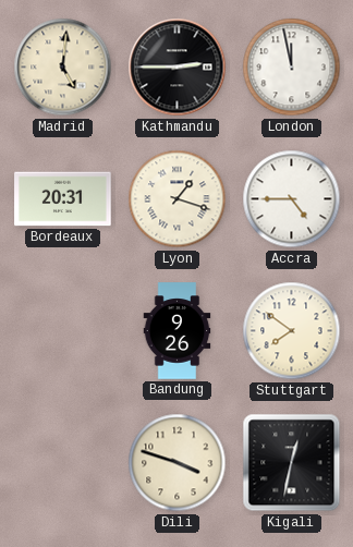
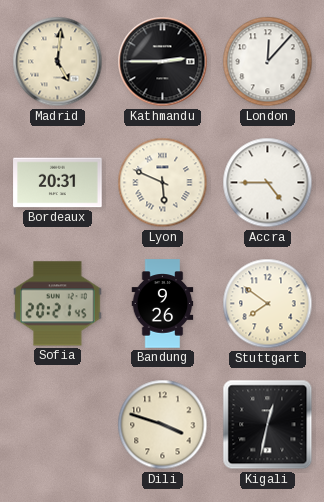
London: 11:58 -> 12:07 (268, 62)
Lyon: 1:18 -> 5:49 (163, 183)
Sofia: none -> 20:21 (58, 304)
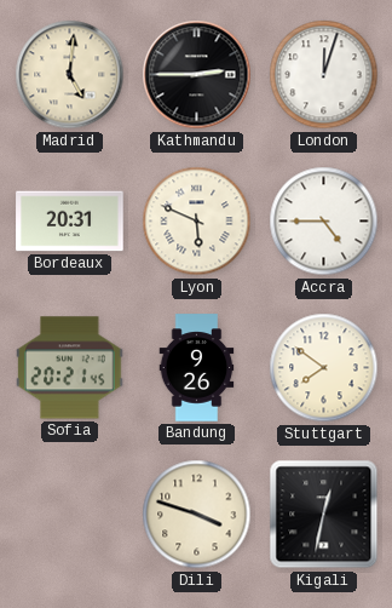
London: 12:07 -> 12:03 (324, 75)
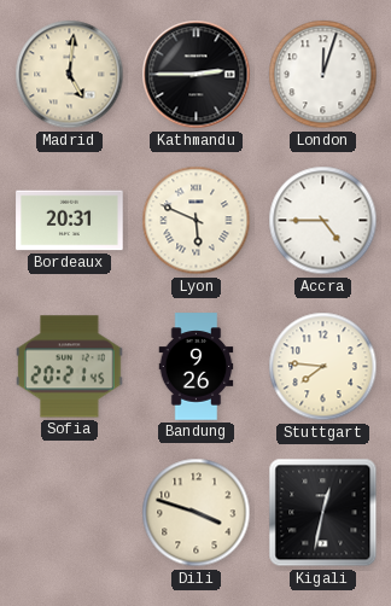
Stuttgart: 7:51 -> 7:46 (323, 367)
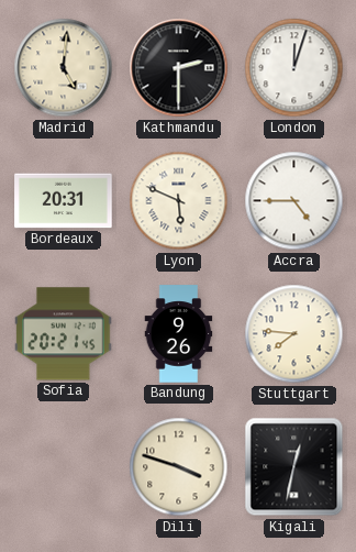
Kathmandu: 2:45 -> 2:30 (179, 68)
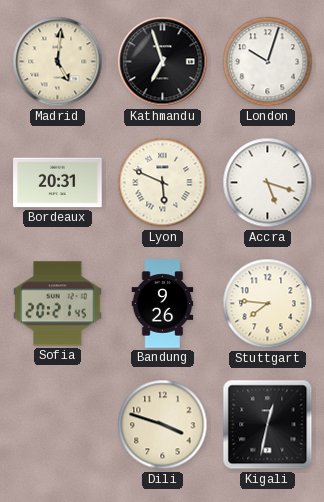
Kathmandu: 2:30 -> 6:57 (163, 62)
London: 12:03 -> 10:03 (268, 62)
Accra: 4:45 -> 5:18 (268, 183)
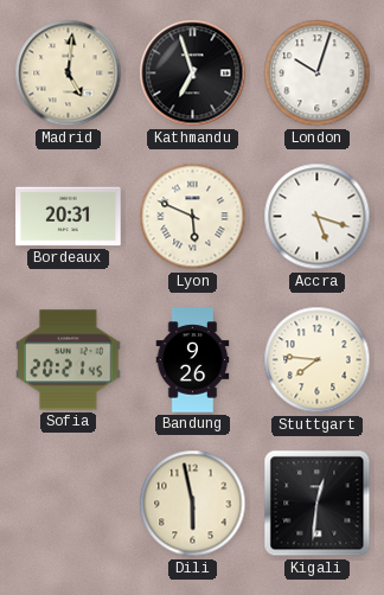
Dili: 3:48 -> 5:58 (193, 504)
Kigali: 12:32 -> 12:31 (318, 504)
